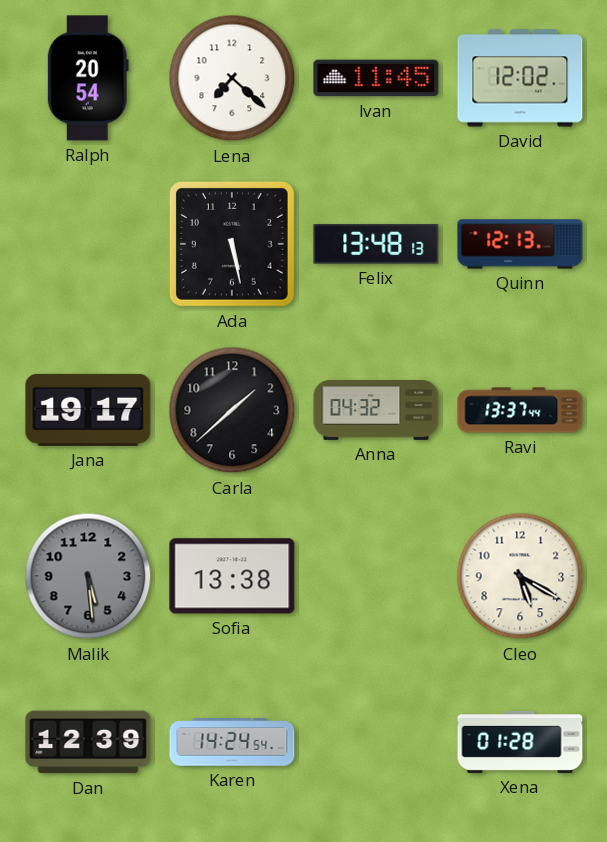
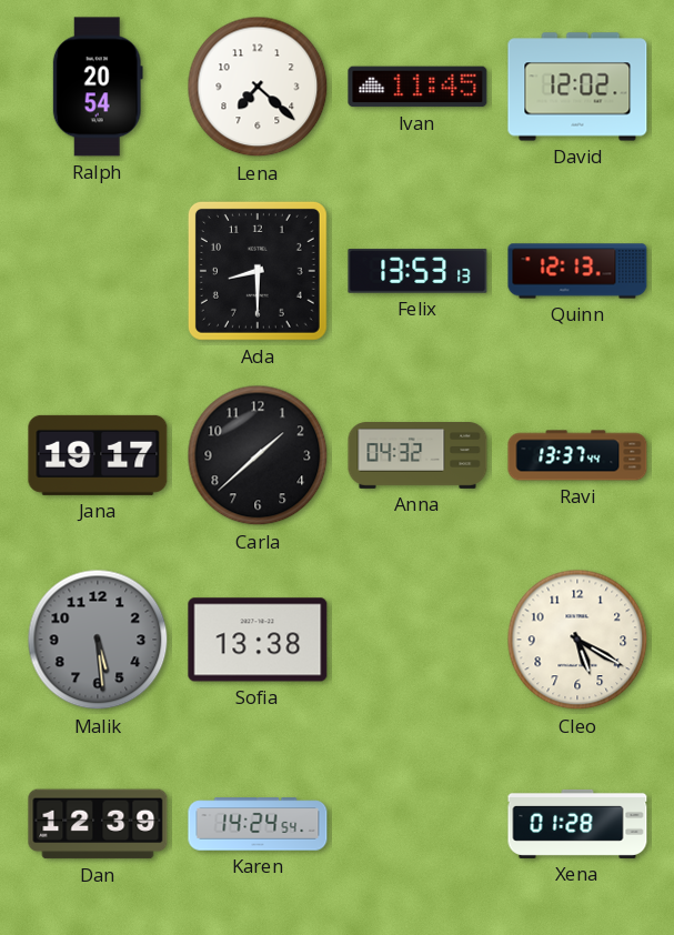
Ada: 5:28 -> 8:30 (258, 271)
Felix: 13:48 -> 13:53 (418, 271)
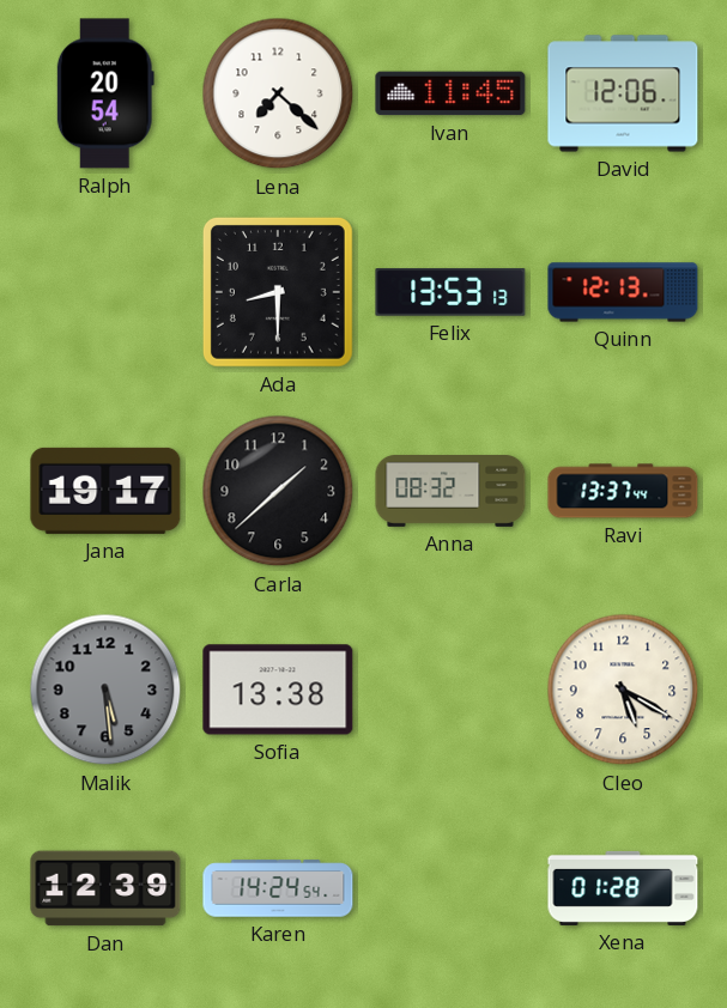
David: 12:02 -> 12:06 (623, 93)
Anna: 04:32 -> 08:32 (450, 492)
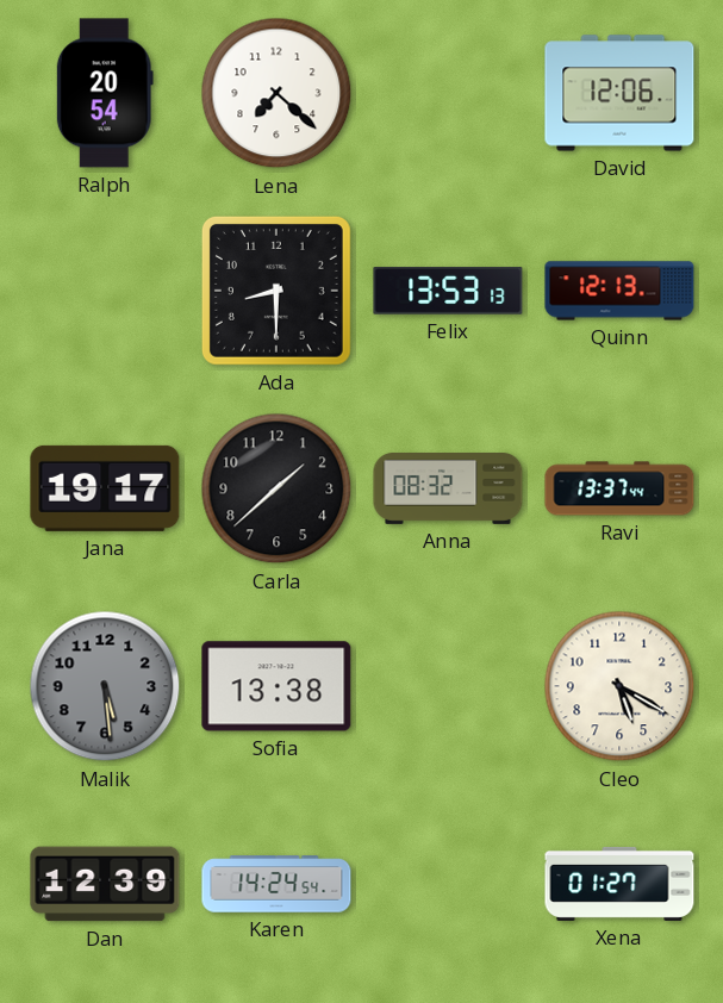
Ivan: 11:45 -> none (450, 93)
Xena: 01:28 -> 01:27 (619, 884)
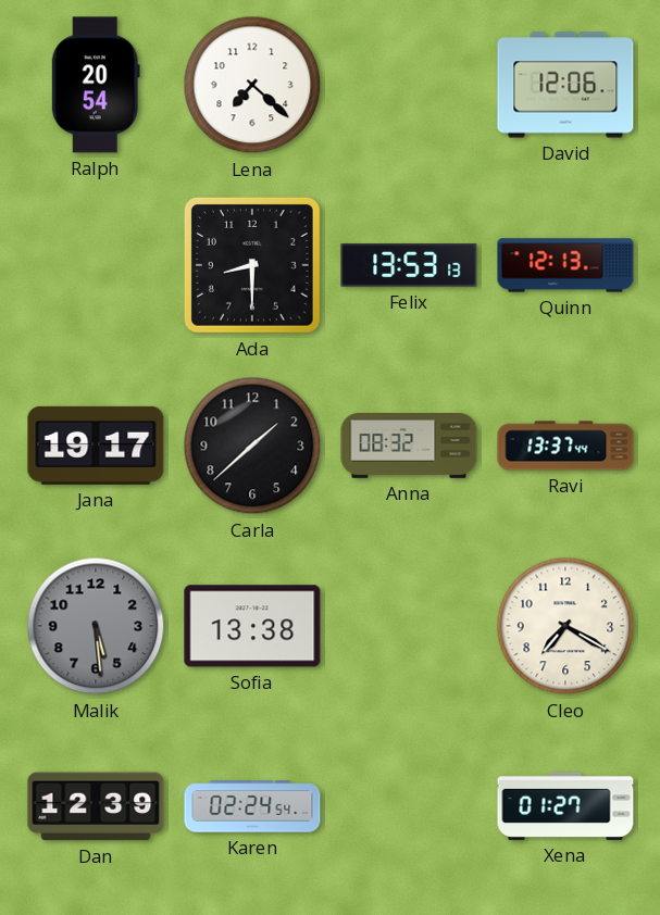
Cleo: 5:20 -> 7:20 (565, 626)
Karen: 14:24 -> 02:24 (252, 806)
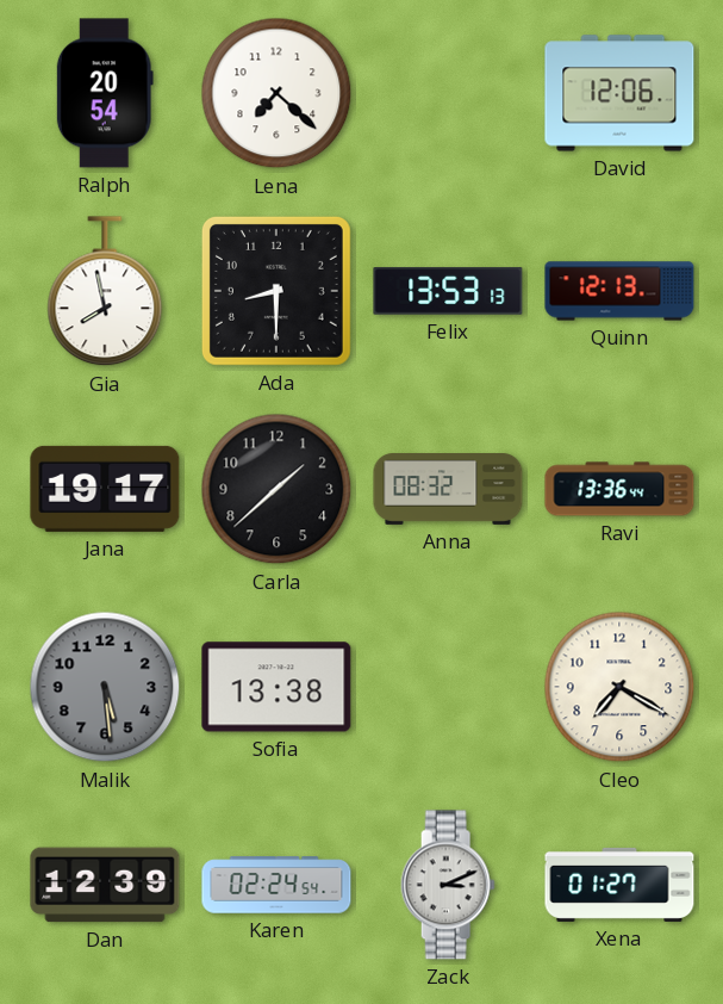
Gia: none -> 7:58 (105, 292)
Ravi: 13:37 -> 13:36 (619, 489)
Zack: none -> 3:11 (448, 885)
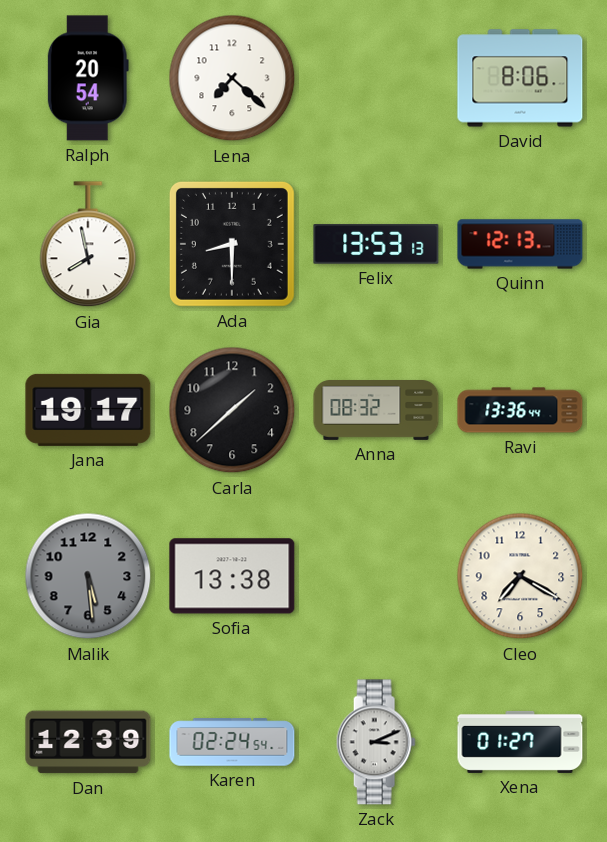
David: 12:06 -> 8:06 (520, 78)
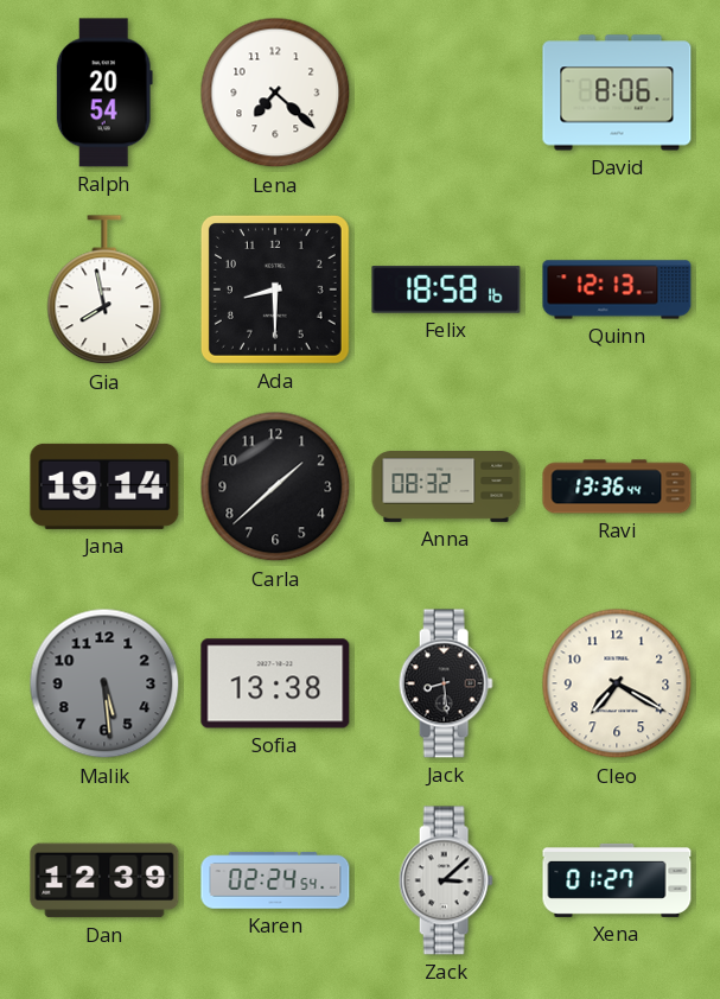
Felix: 13:53 -> 18:58 (446, 289)
Jana: 19:17 -> 19:14 (104, 486)
Jack: none -> 8:29 (446, 683)
Zack: 3:11 -> 3:08 (446, 880)
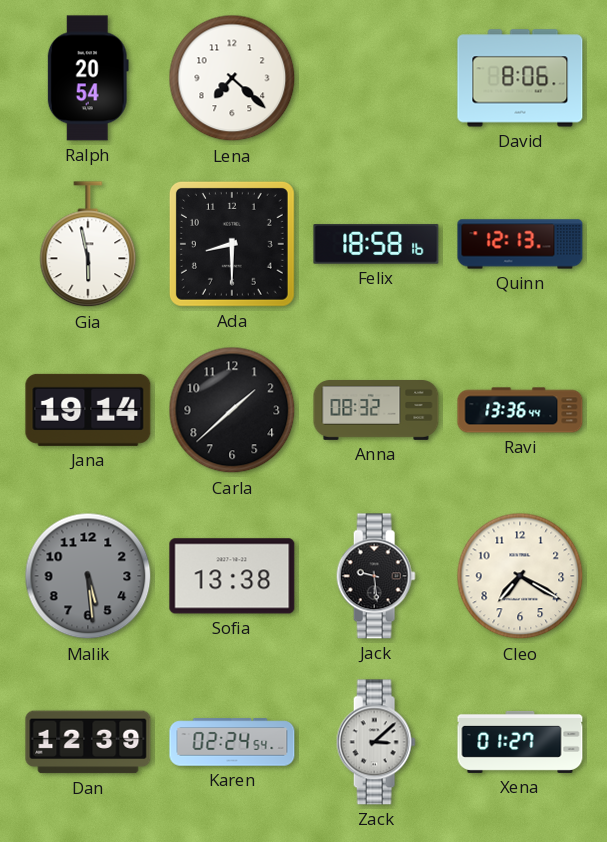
Gia: 7:58 -> 5:58 (88, 245)
Jack: 8:29 -> 9:29 (376, 576)
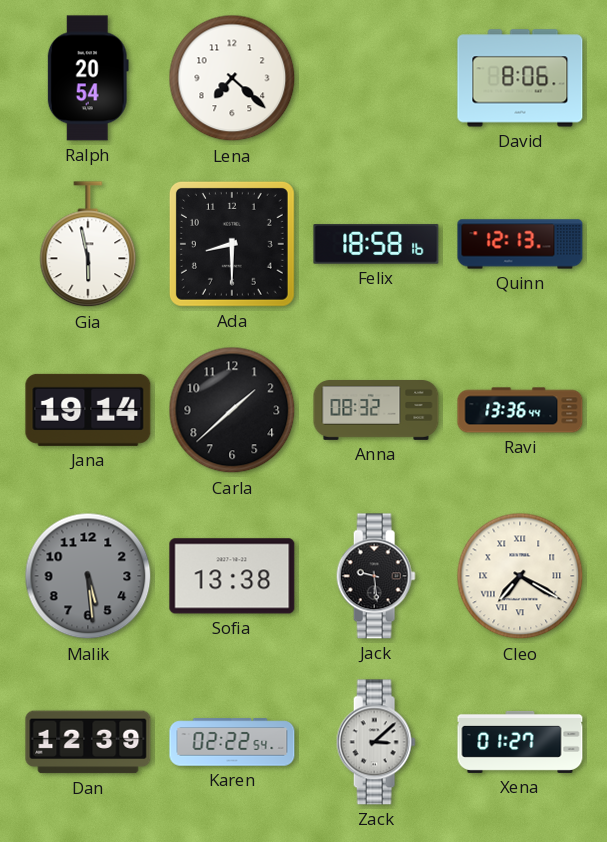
Cleo numerals: Arabic -> Roman (520, 576)
Karen: 02:24 -> 02:22 (232, 742)
